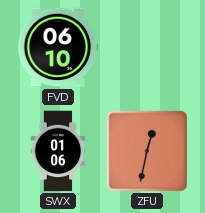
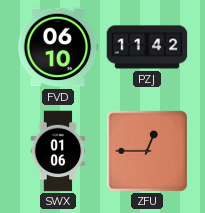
PZJ: none -> 11:42 (147, 47)
ZFU: 12:32 -> 12:45 (147, 151)
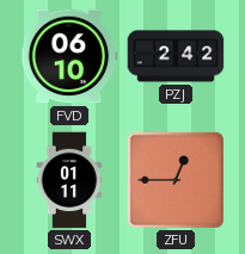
PZJ: 11:42 -> 2:42 (176, 56)
SWX: 01:06 -> 01:11 (69, 180)
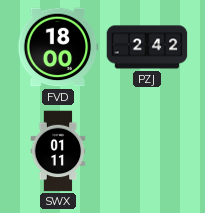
FVD: 06:10 -> 18:00 (58, 47)
ZFU: 12:45 -> none (176, 180)
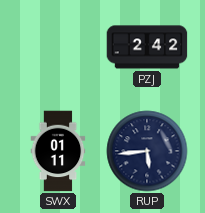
FVD: 18:00 -> none (58, 47)
RUP: none -> 5:44 (147, 151)
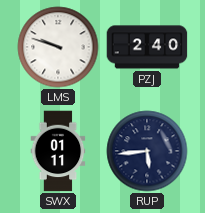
LMS: none -> 9:48 (58, 47)
PZJ: 2:42 -> 2:40 (147, 47)
